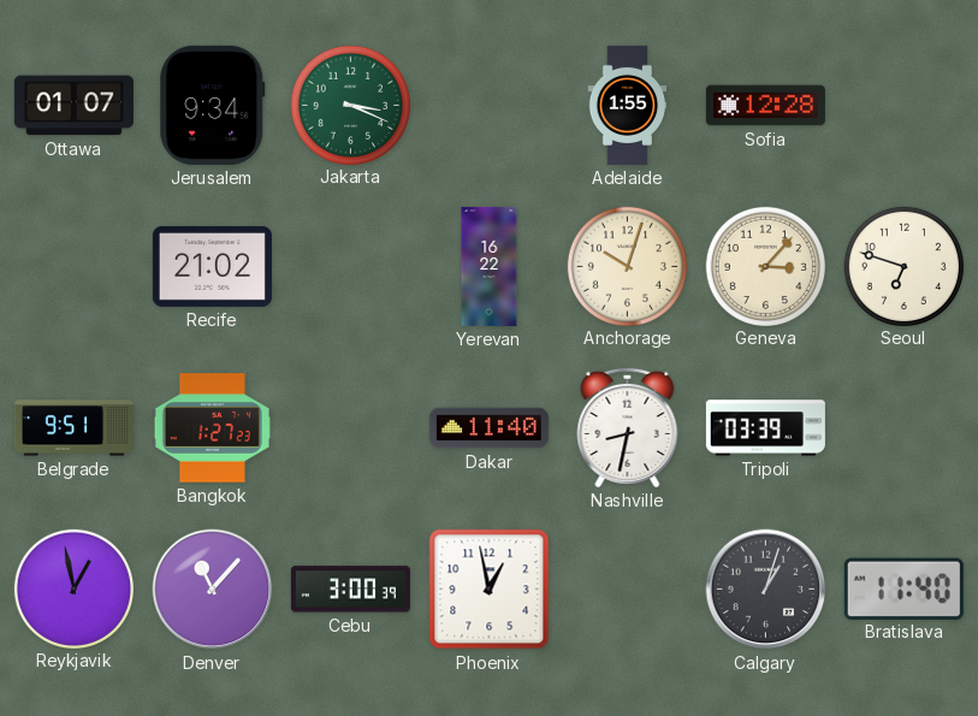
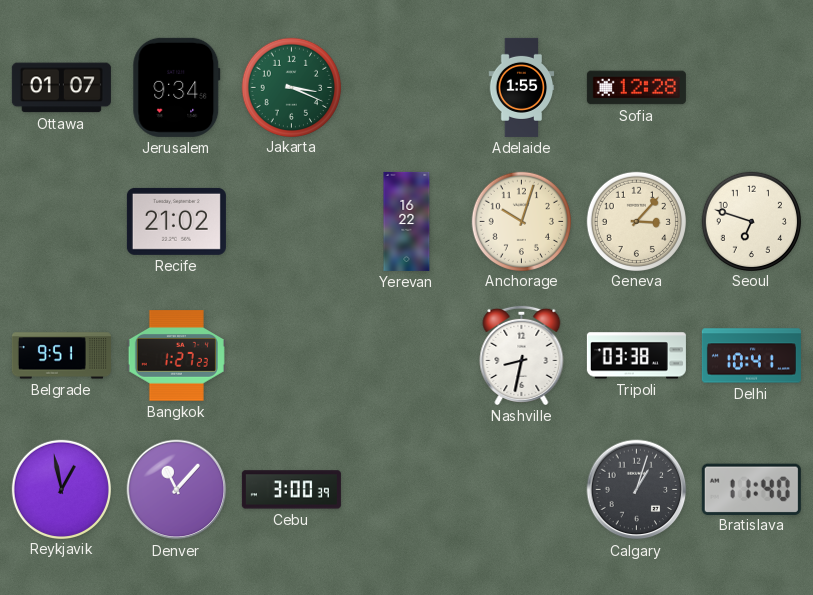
Dakar: 11:40 -> none (488, 428)
Tripoli: 03:39 -> 03:38 (636, 356)
Delhi: none -> 10:41 (751, 356)
Phoenix: 12:58 -> none (490, 590)
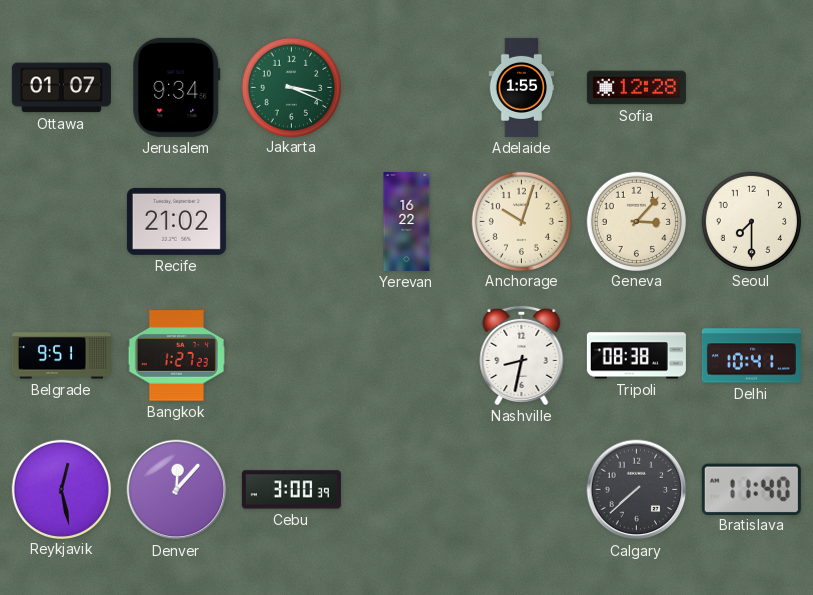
Seoul: 6:48 -> 7:30 (751, 221)
Tripoli: 03:38 -> 08:38 (636, 356)
Reykjavik: 12:58 -> 12:28 (61, 489)
Denver: 11:07 -> 12:07 (177, 490)
Calgary: 1:03 -> 7:38 (637, 490)
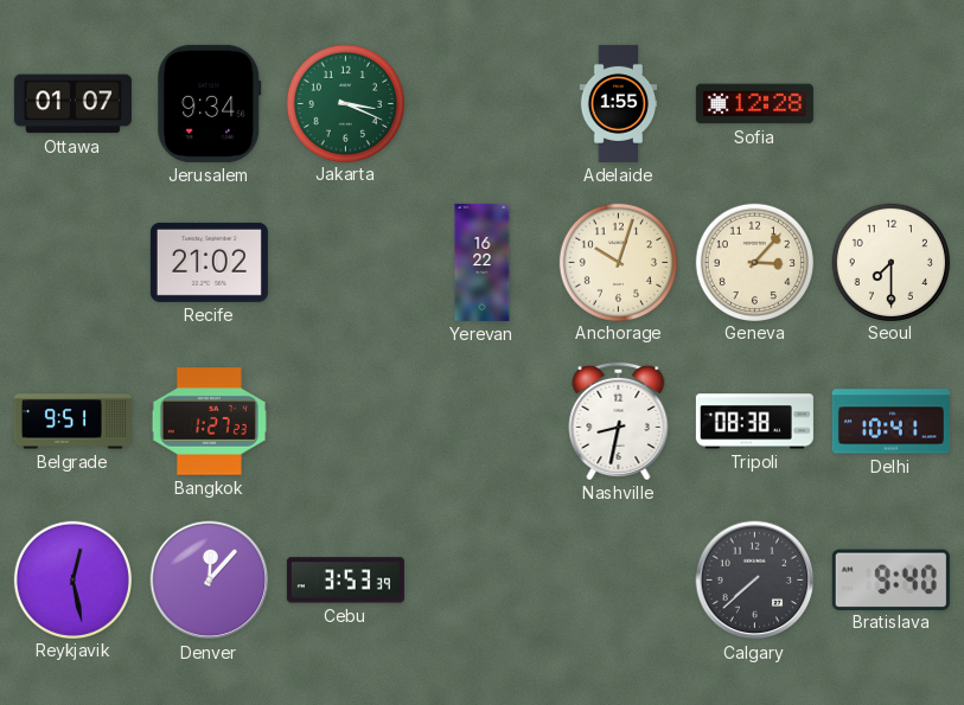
Cebu: 3:00 -> 3:53 (345, 581)
Bratislava: 11:40 -> 9:40 (890, 579)
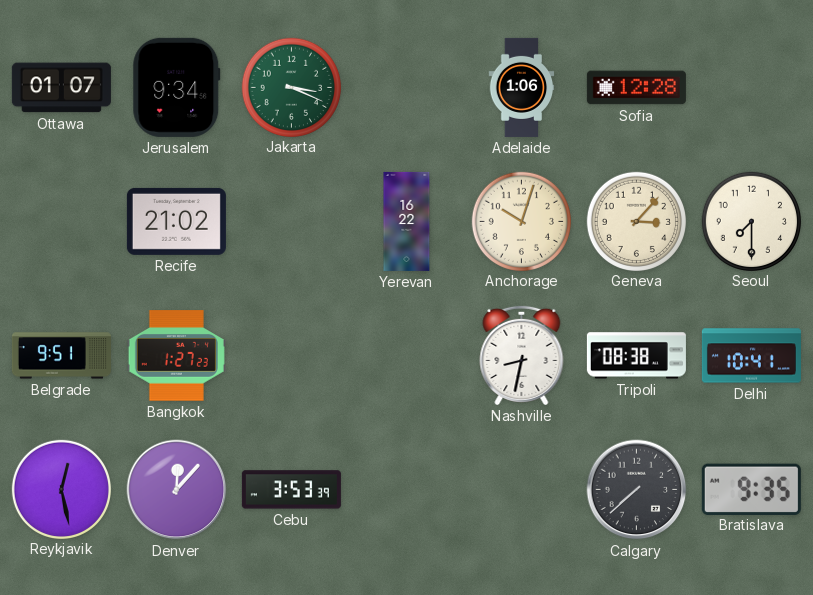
Adelaide: 1:55 -> 1:06 (522, 87)
Bratislava: 9:40 -> 9:35 (751, 489)
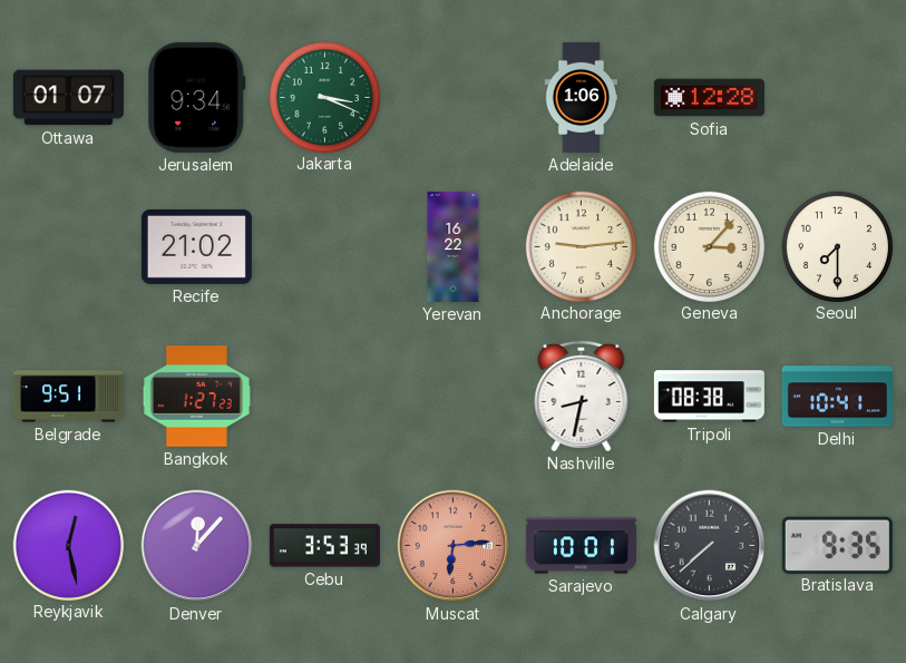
Anchorage: 10:03 -> 9:14 (581, 246)
Muscat: none -> 6:14 (454, 546)
Sarajevo: none -> 10:01 (581, 546)
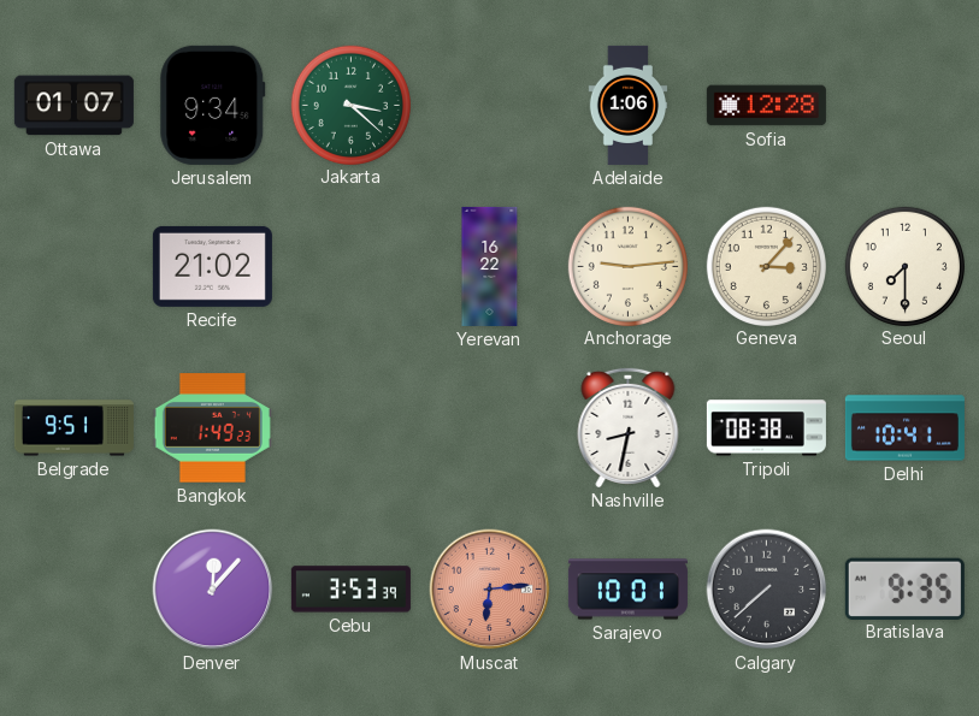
Jakarta: 3:19 -> 3:22 (350, 105)
Bangkok: 1:27 -> 1:49 (212, 428)
Reykjavik: 12:28 -> none (68, 545)
